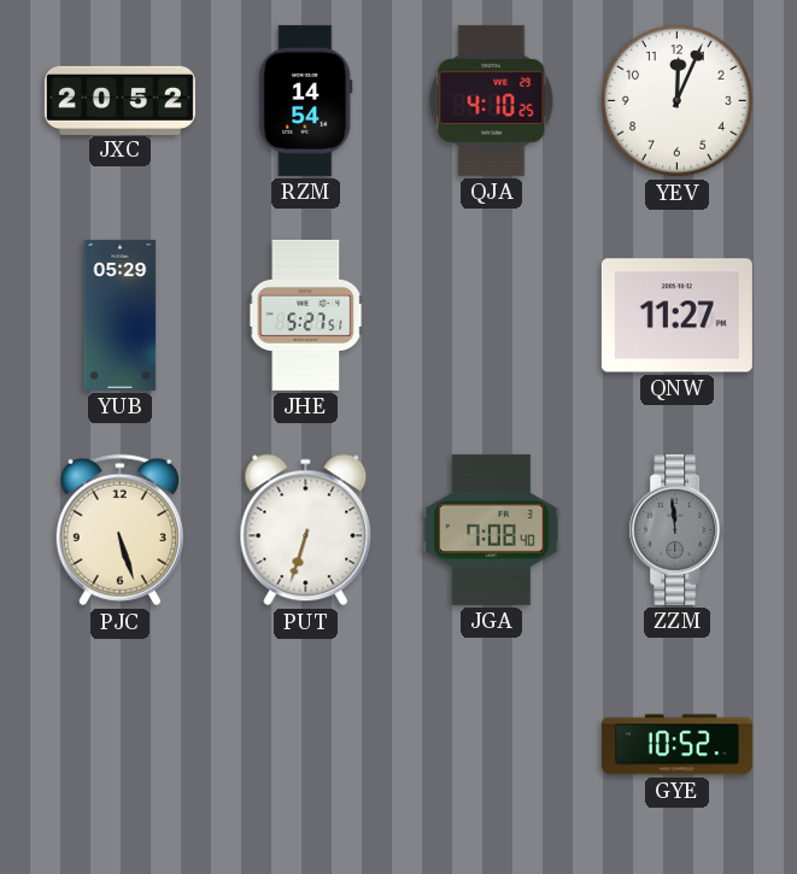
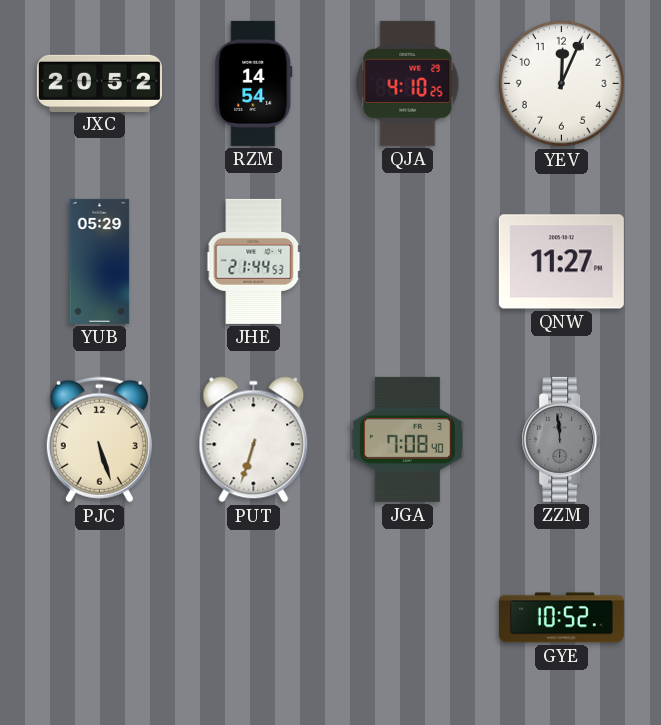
JHE: 5:27 -> 21:44 (254, 261)
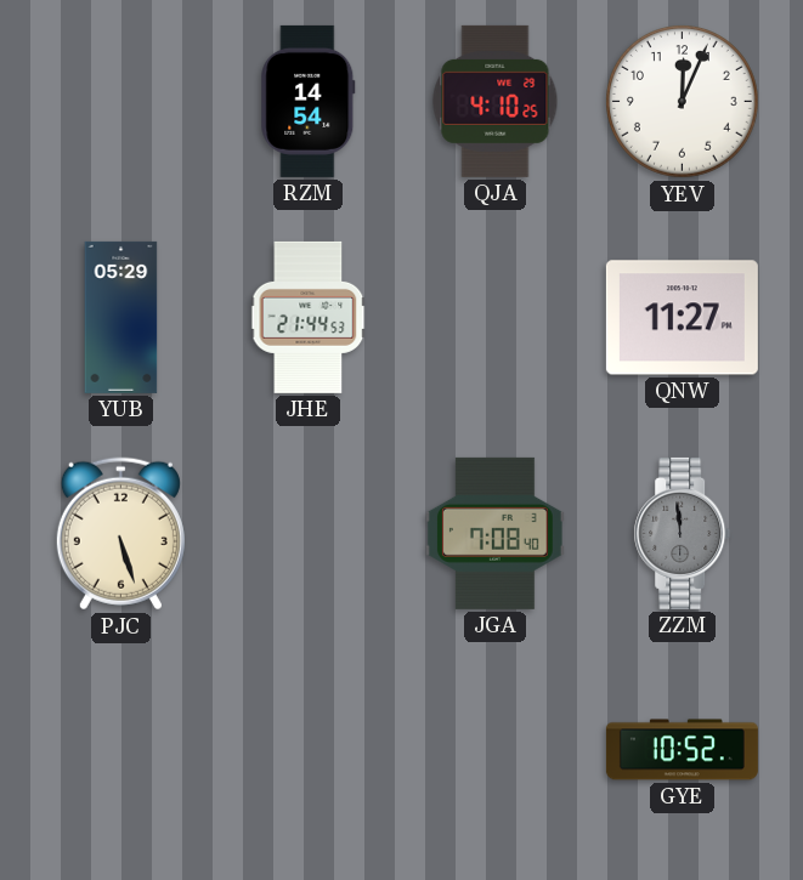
JXC: 20:52 -> none (99, 83)
PUT: 6:33 -> none (254, 440)
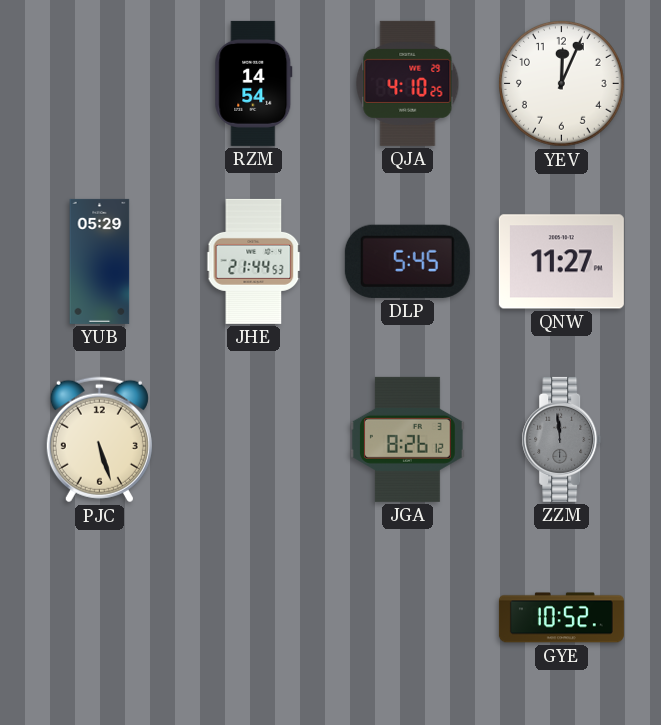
DLP: none -> 5:45 (407, 261)
JGA: 7:08 -> 8:26 (407, 439)
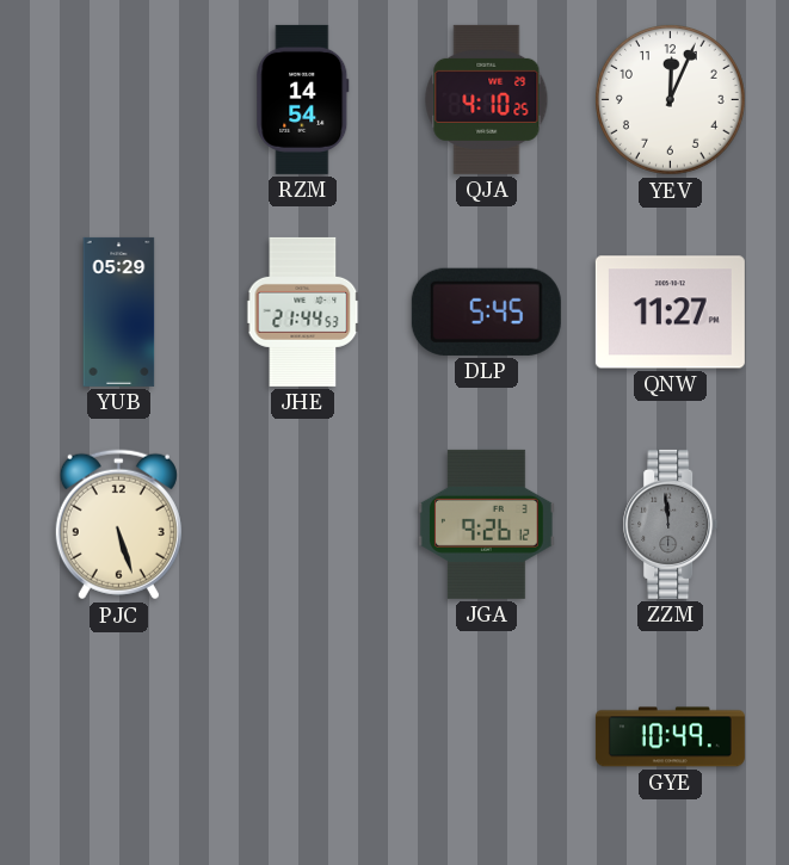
JGA: 8:26 -> 9:26 (486, 524)
GYE: 10:52 -> 10:49 (670, 737)
